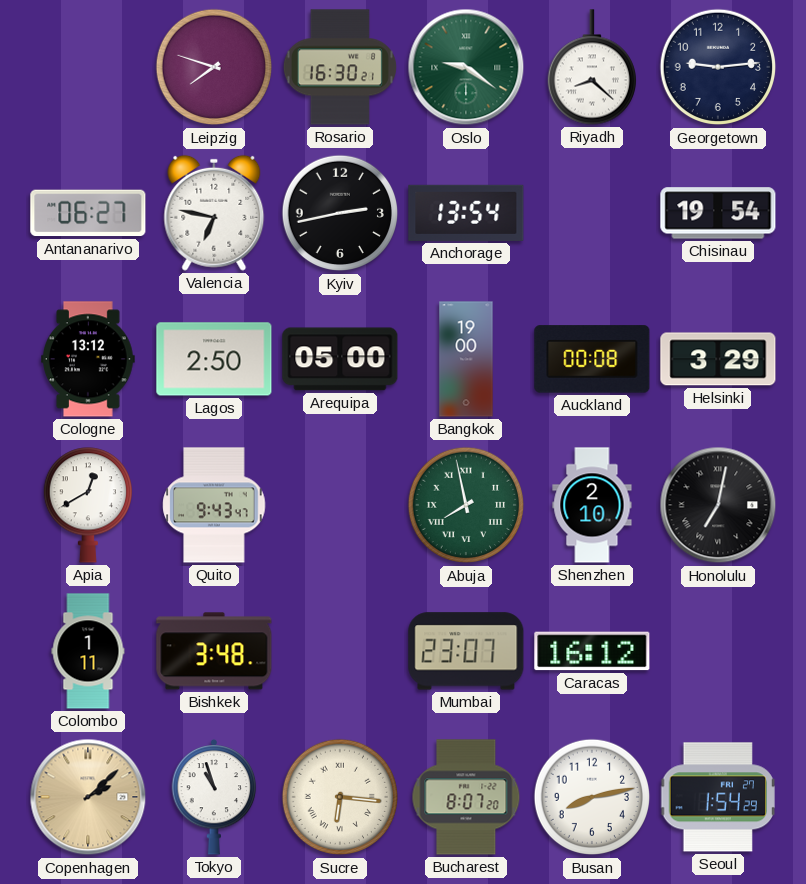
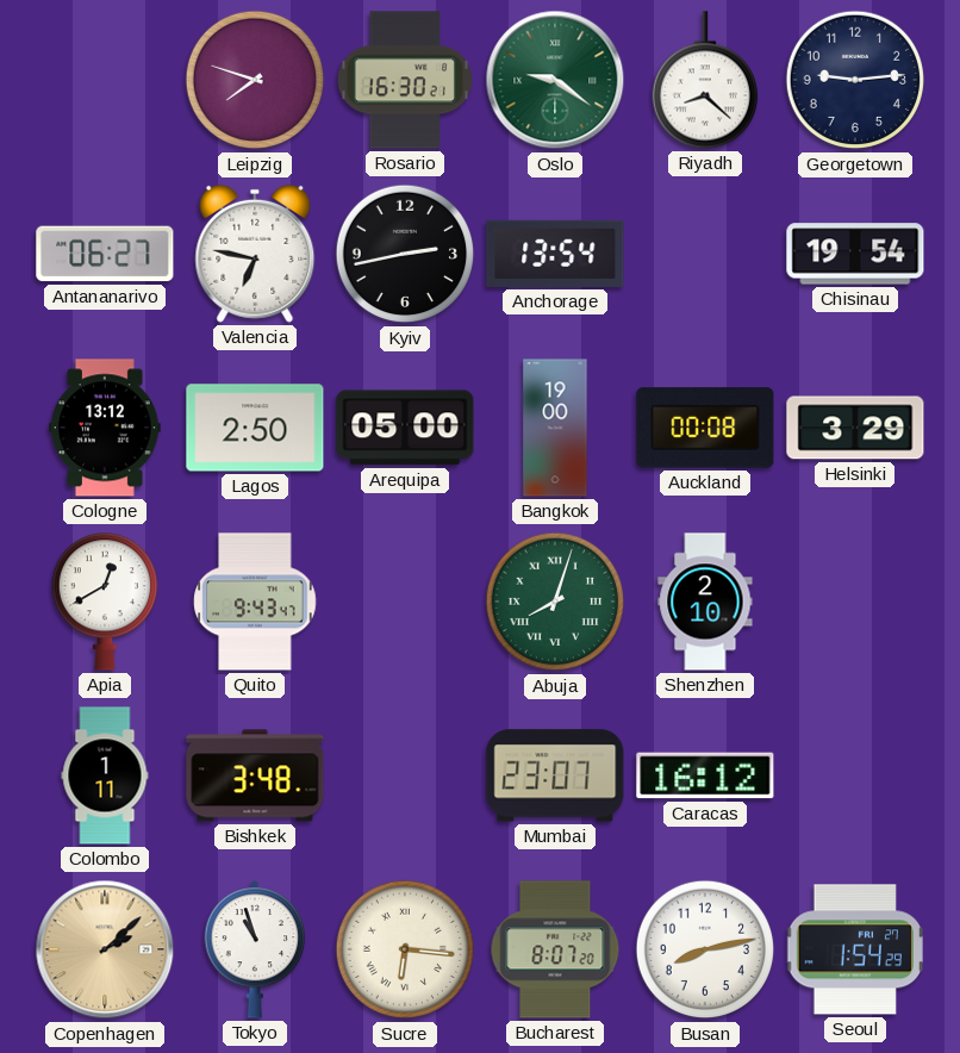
Abuja: 7:58 -> 8:03 (555, 602)
Honolulu: 7:02 -> none (718, 505)
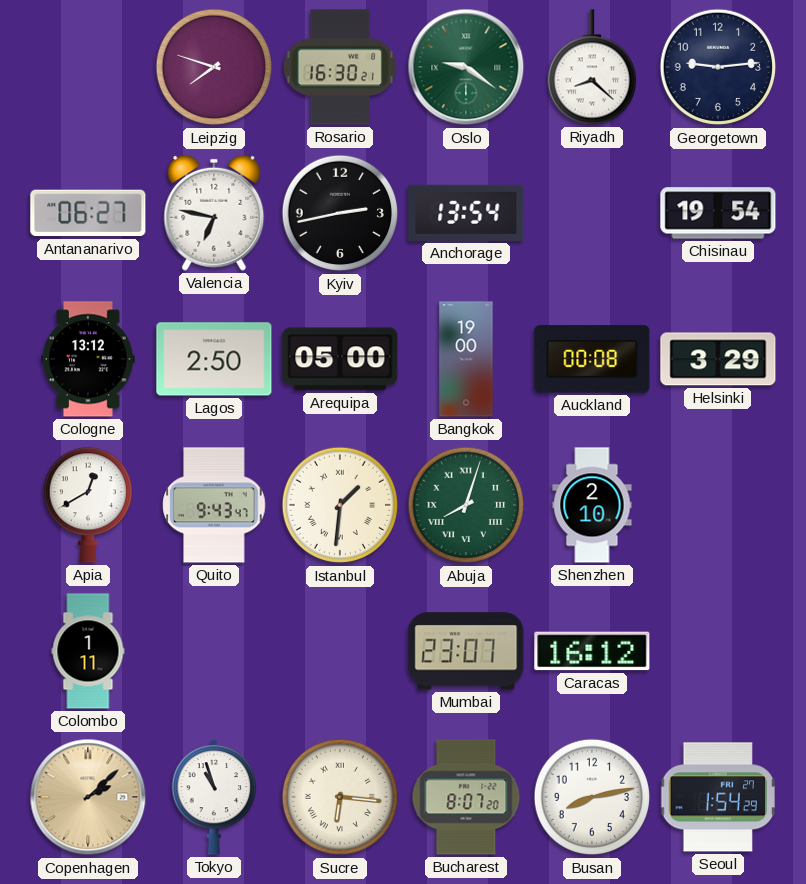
Istanbul: none -> 1:31 (340, 505)
Bishkek: 3:48 -> none (255, 775)
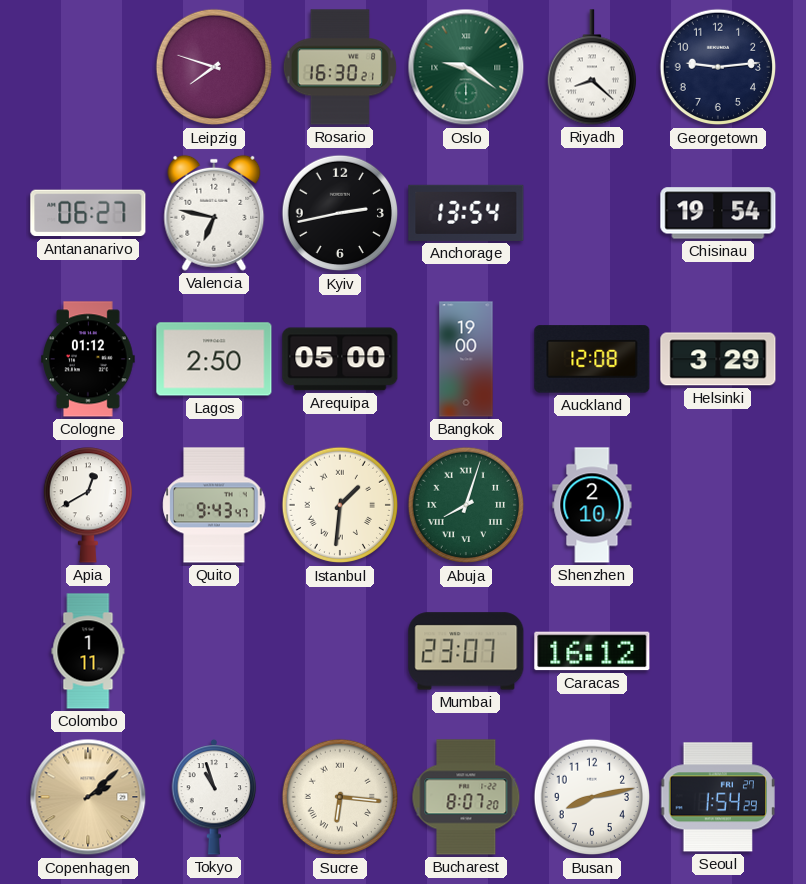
Cologne: 13:12 -> 01:12 (89, 359)
Auckland: 00:08 -> 12:08 (592, 359)
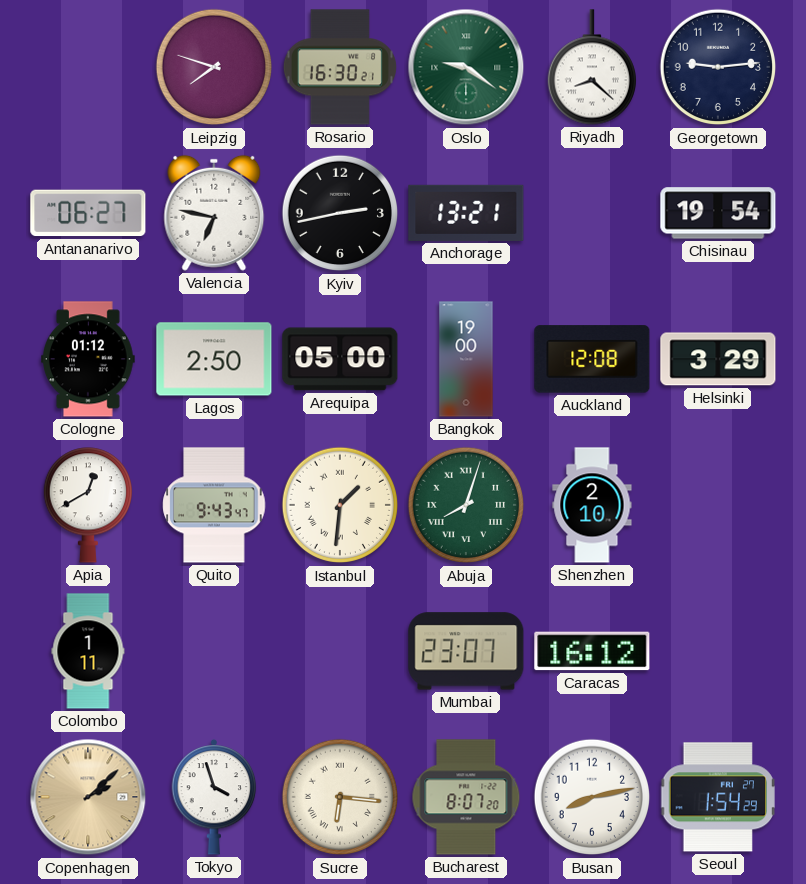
Anchorage: 13:54 -> 13:21 (466, 213)
Tokyo: 10:57 -> 3:57 (214, 797)
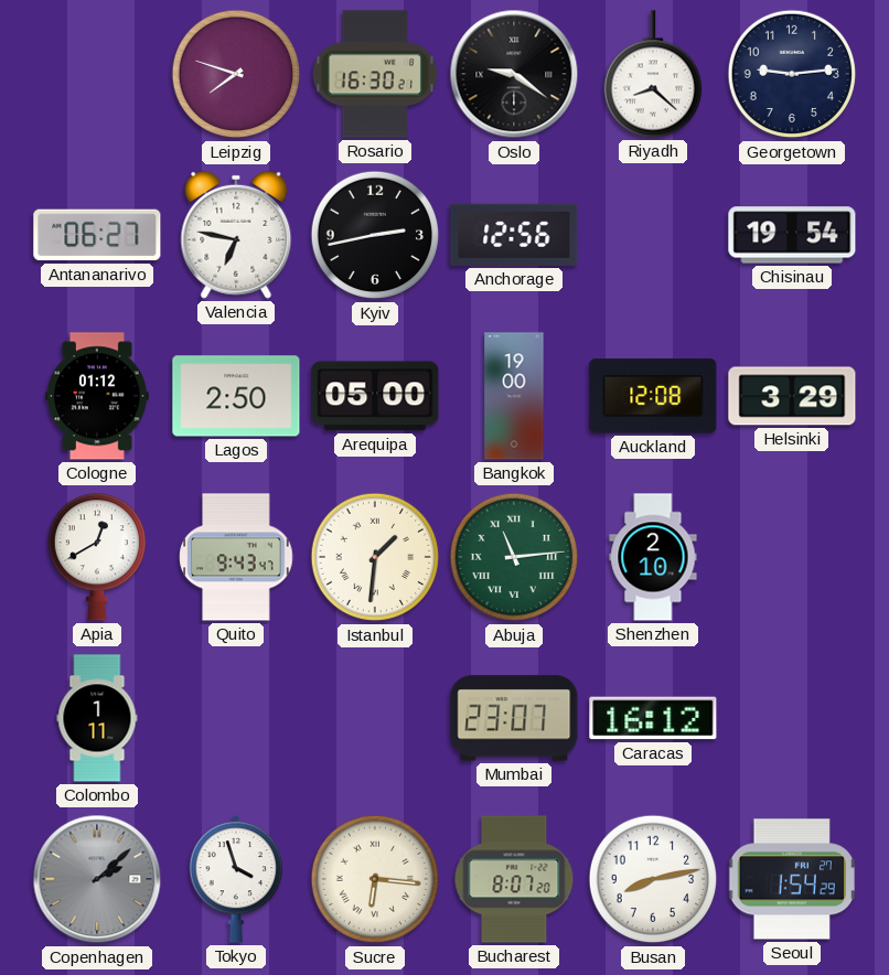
Oslo dial: green -> black (514, 74)
Anchorage: 13:21 -> 12:56 (514, 235)
Abuja: 8:03 -> 11:14 (514, 557)
Copenhagen dial: champagne -> grey (97, 879)
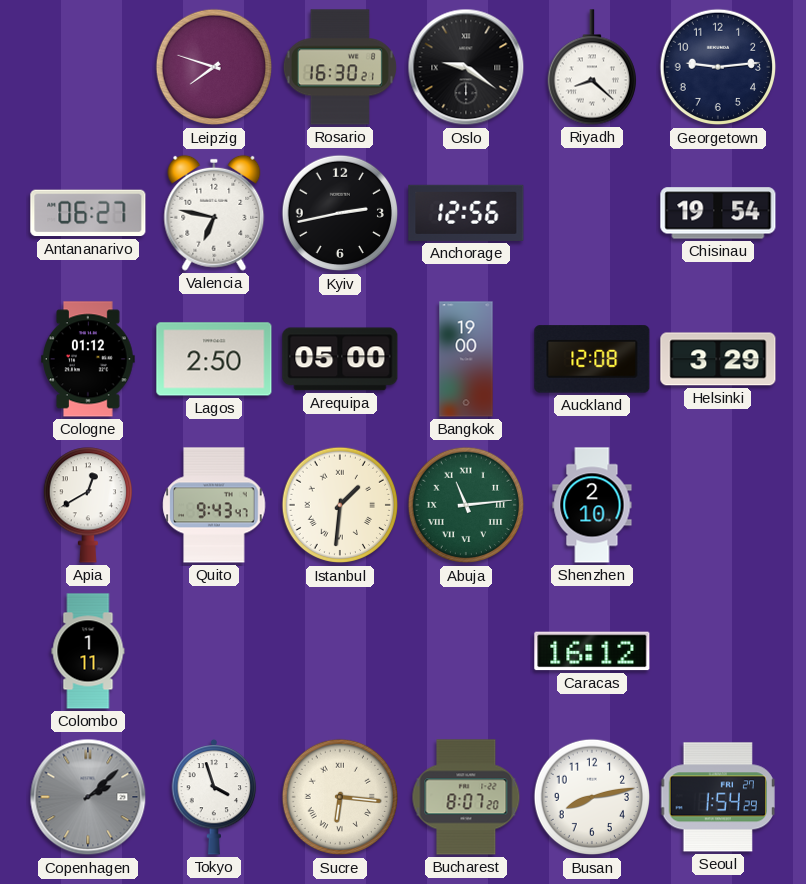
Mumbai: 23:07 -> none (514, 718)
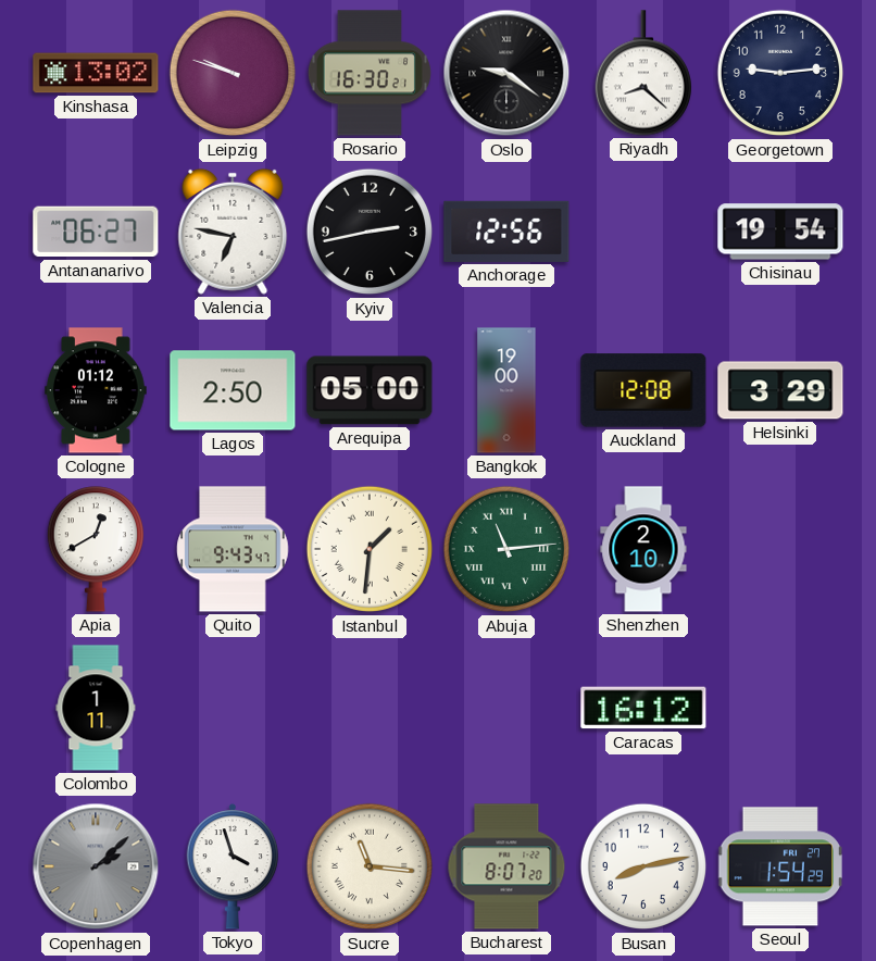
Kinshasa: none -> 13:02 (96, 73)
Leipzig: 7:48 -> 9:48 (233, 73)
Sucre: 6:16 -> 11:16 (370, 866)
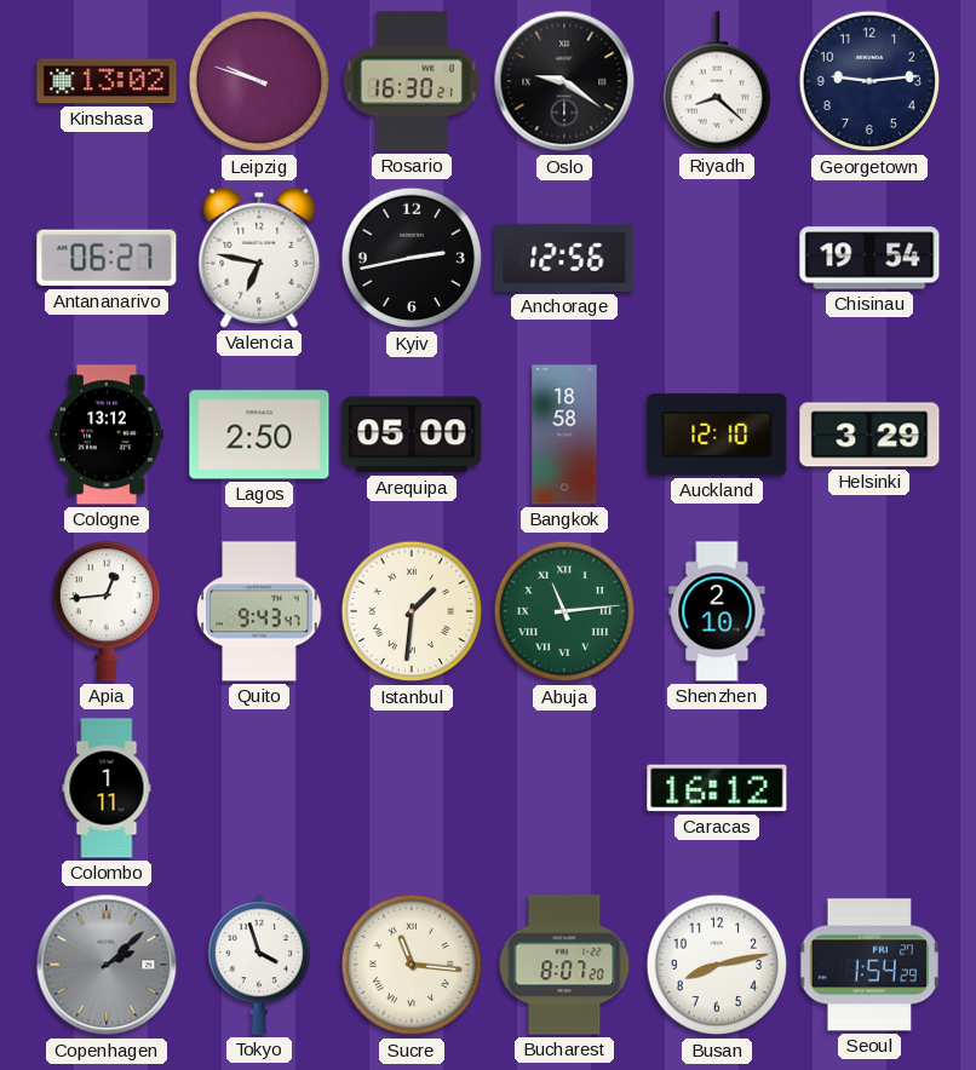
Cologne: 01:12 -> 13:12 (108, 435)
Bangkok: 19:00 -> 18:58 (564, 435)
Auckland: 12:08 -> 12:10 (717, 435)
Apia: 12:40 -> 12:44 (105, 611)
